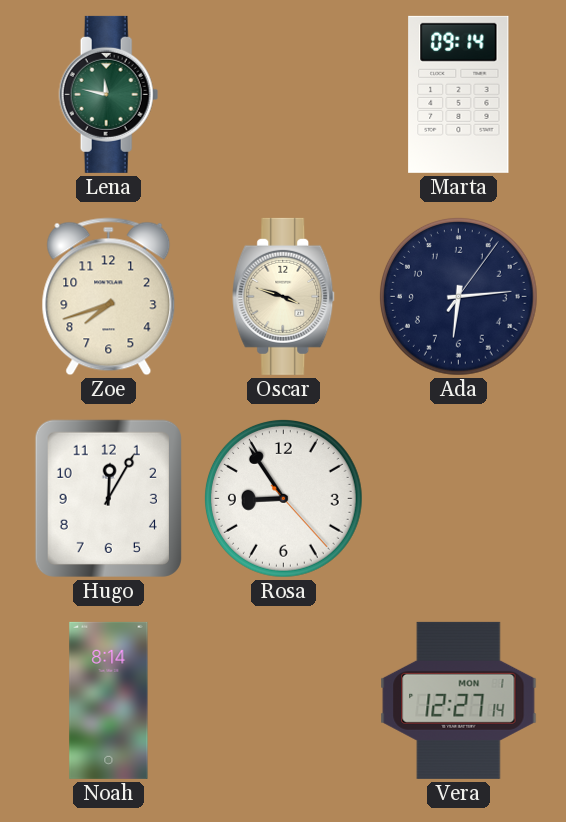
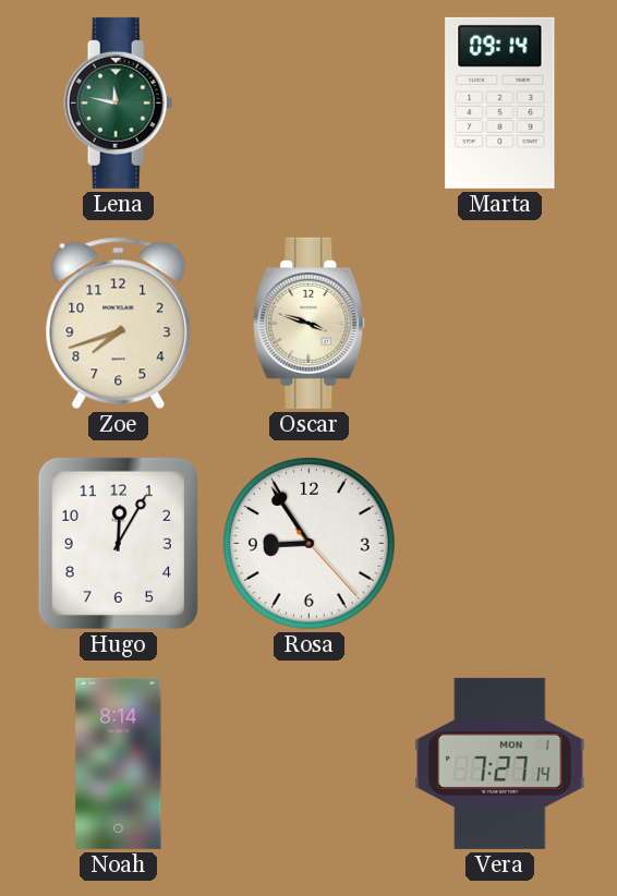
Ada: 6:14 -> none (458, 296)
Vera: 12:27 -> 7:27 (500, 763)
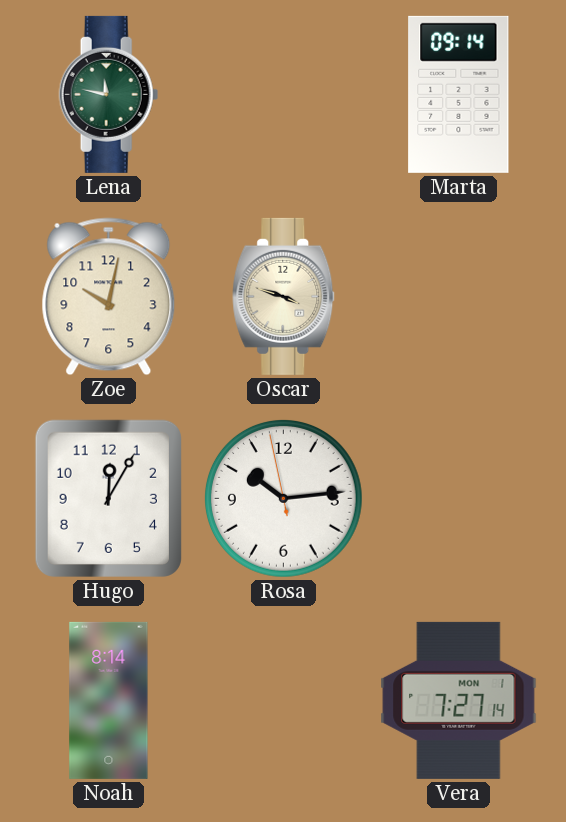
Zoe: 7:42 -> 10:02 (109, 297)
Rosa: 8:54 -> 10:13 (283, 498)
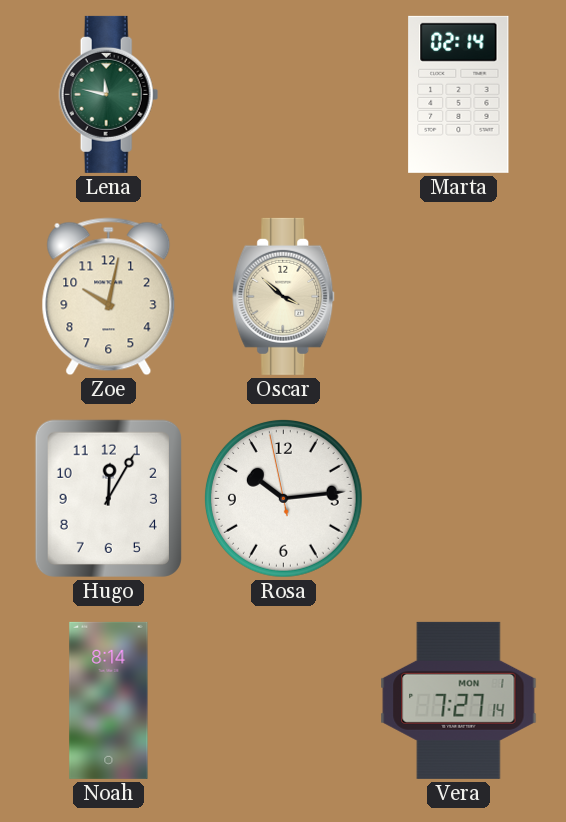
Marta: 09:14 -> 02:14 (459, 94)
Oscar: 3:48 -> 3:52 (284, 296)
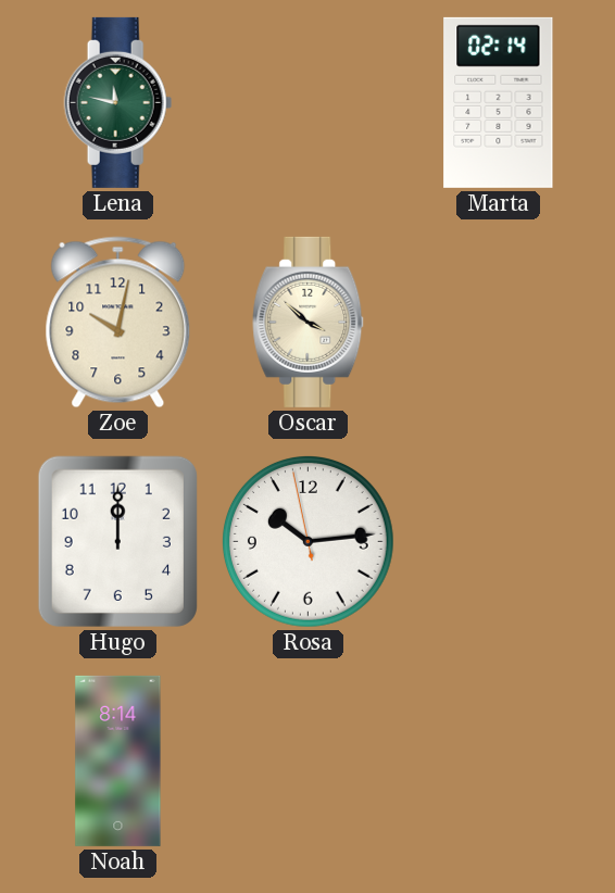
Hugo: 12:05 -> 12:00 (117, 541)
Vera: 7:27 -> none (459, 700)
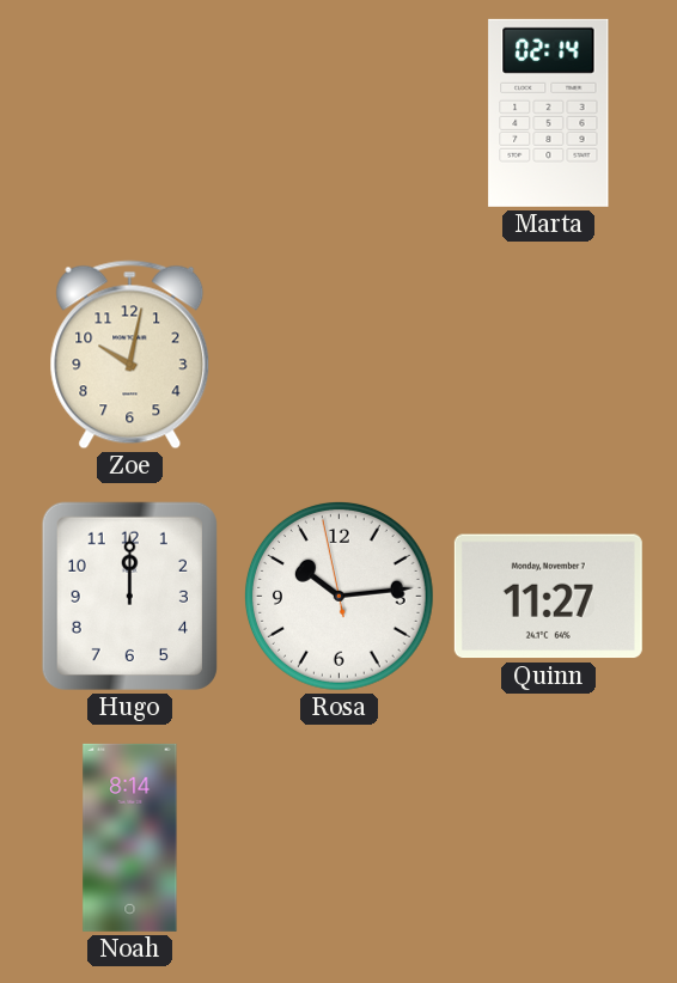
Lena: 11:47 -> none (118, 102)
Oscar: 3:52 -> none (309, 322)
Quinn: none -> 11:27 (548, 597)
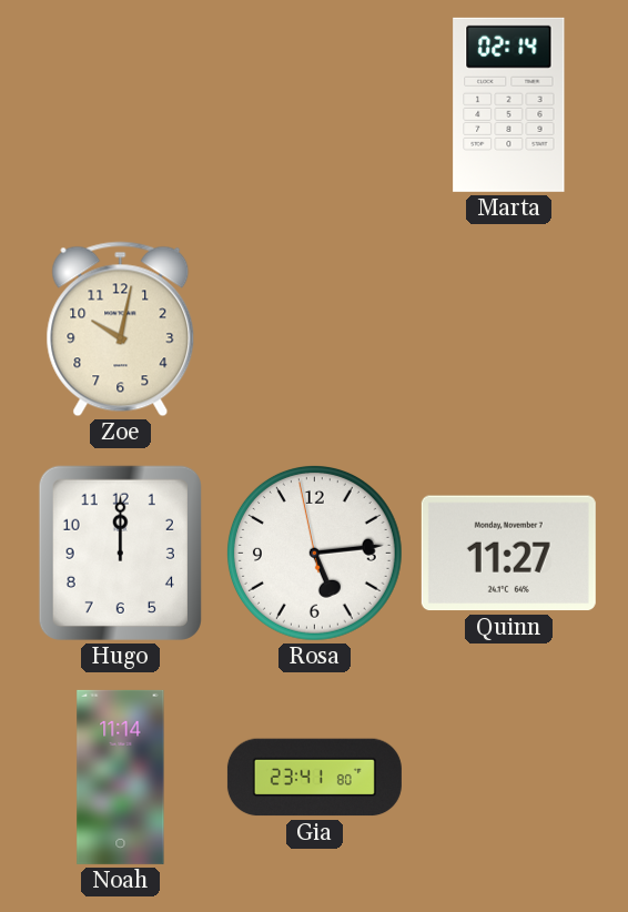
Rosa: 10:13 -> 5:13 (314, 553)
Noah: 8:14 -> 11:14 (121, 777)
Gia: none -> 23:41 (314, 778)
